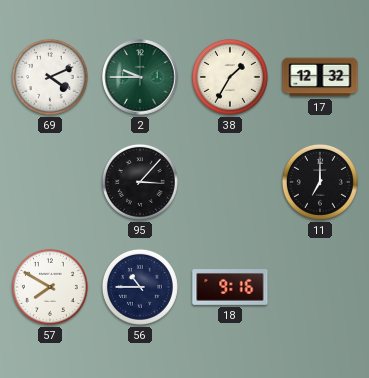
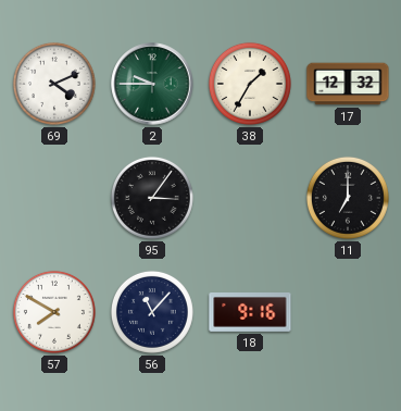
95: 3:07 -> 3:06 (152, 198)
56: 10:45 -> 11:07 (152, 312)
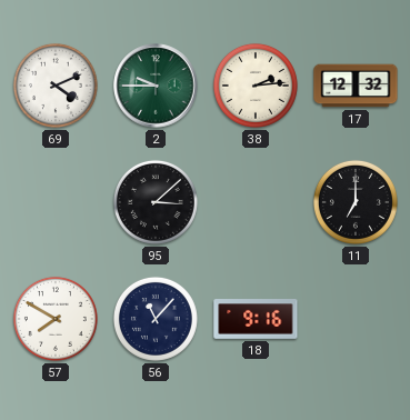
38: 1:35 -> 2:14 (256, 86)
95: 3:06 -> 3:08 (156, 202)
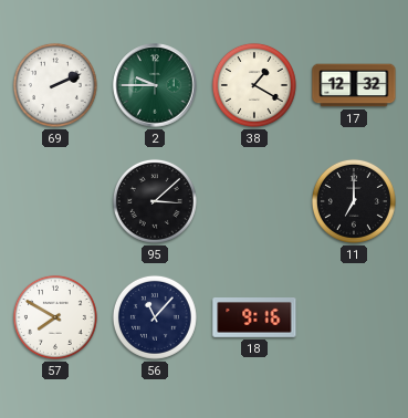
69: 4:11 -> 2:11 (55, 85)
38: 2:14 -> 1:20 (254, 85)
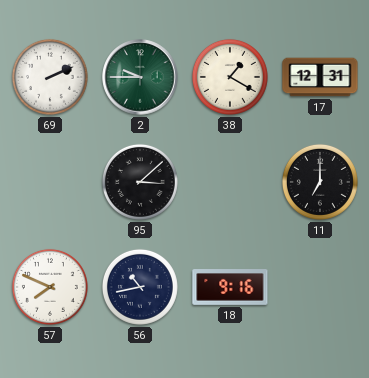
17: 12:32 -> 12:31 (320, 77)
57: 7:50 -> 7:49 (50, 287)
56: 11:07 -> 10:43 (140, 287)
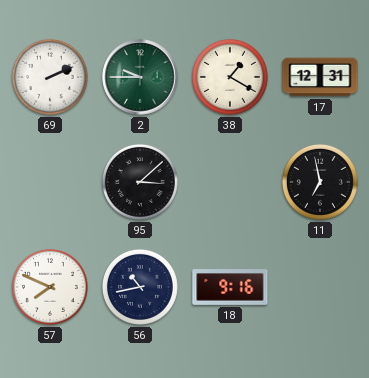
11: 7:00 -> 6:58 (320, 182)
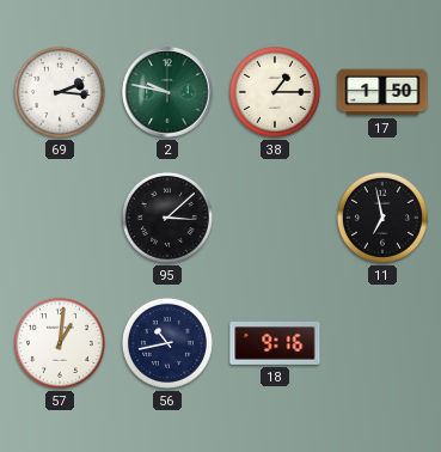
69: 2:11 -> 2:16 (60, 92)
2: 9:45 -> 9:47 (167, 92)
38: 1:20 -> 1:15 (275, 92)
17: 12:31 -> 1:50 (382, 92)
57: 7:49 -> 1:01 (60, 343)
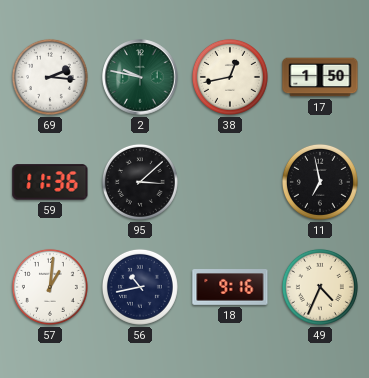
38: 1:15 -> 12:43 (230, 77)
59: none -> 11:36 (50, 182)
49: none -> 4:34 (320, 287)
